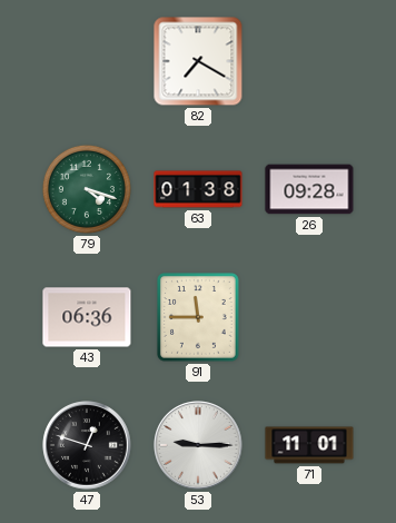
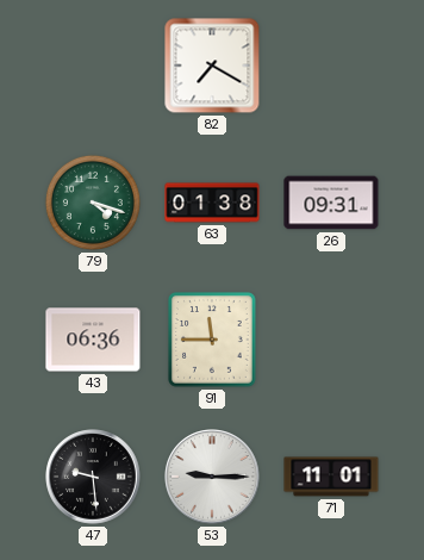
26: 09:28 -> 09:31 (331, 203)
47: 12:48 -> 9:29 (93, 477)
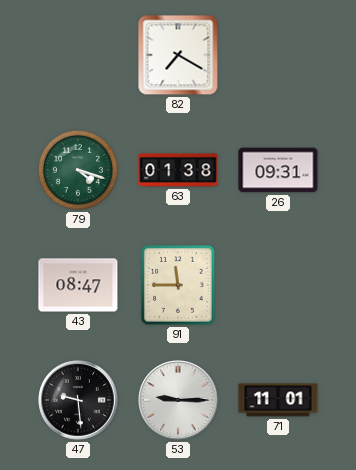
43: 06:36 -> 08:47 (78, 285)
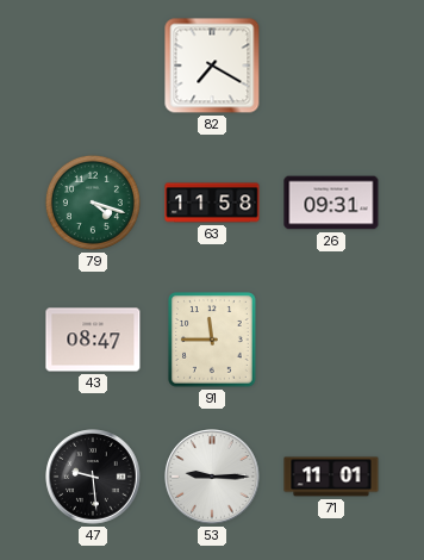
63: 01:38 -> 11:58 (212, 203)
